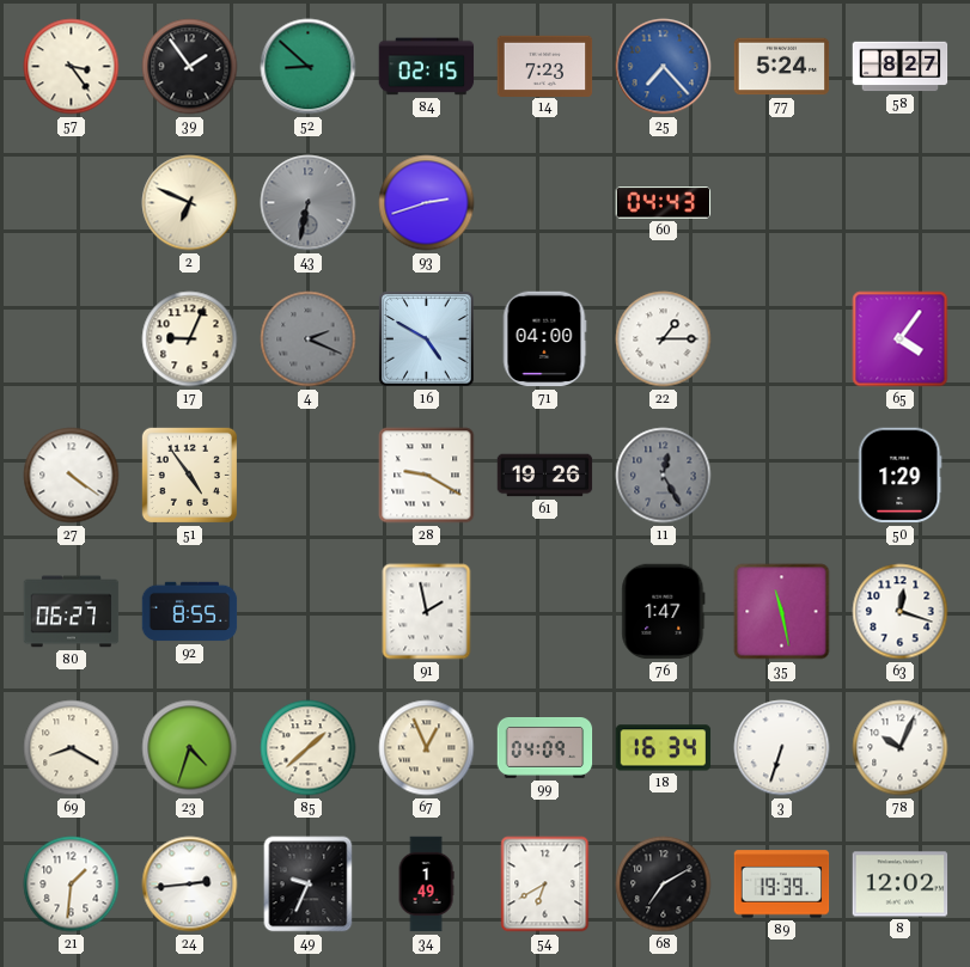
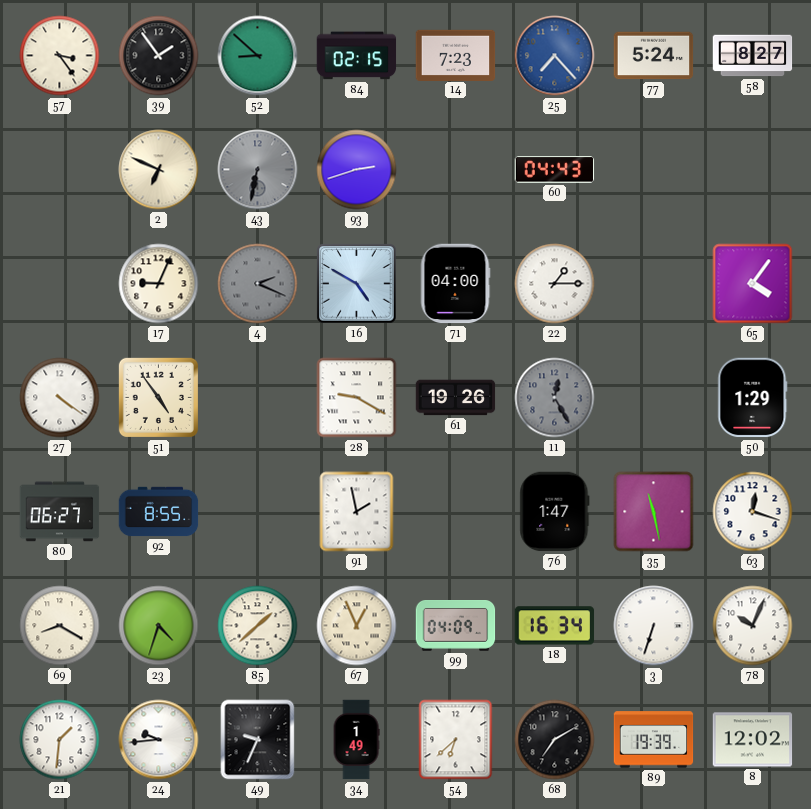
24: 2:44 -> 9:44 (159, 740)
54: 6:40 -> 6:38 (456, 740)
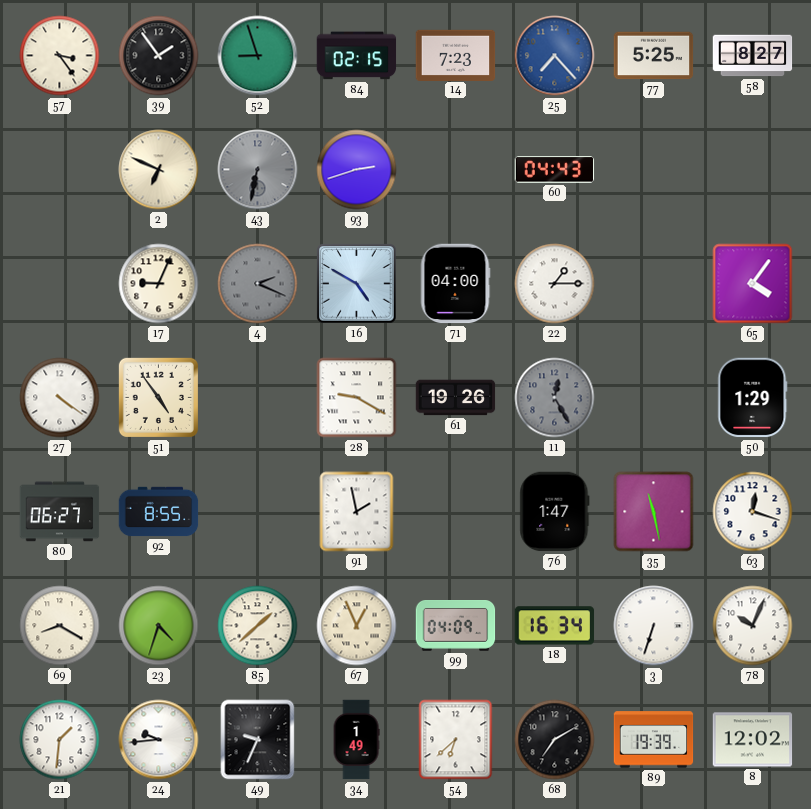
52: 8:52 -> 8:57 (258, 56)
77: 5:24 -> 5:25 (654, 56)
